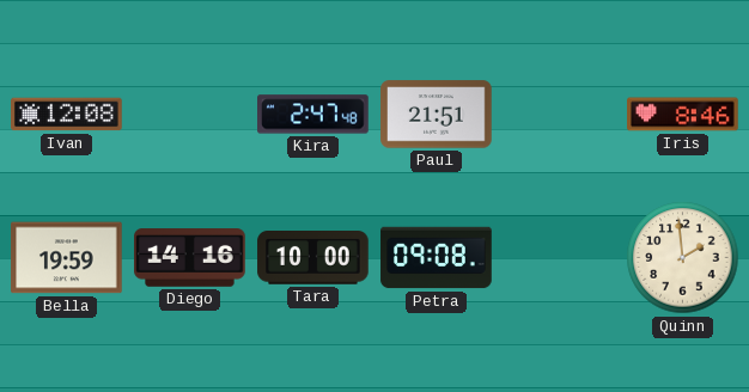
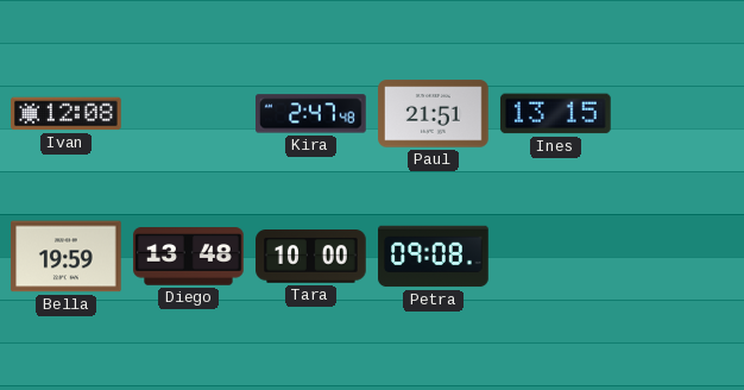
Ines: none -> 13:15 (556, 114)
Iris: 8:46 -> none (683, 115)
Diego: 14:16 -> 13:48 (189, 257)
Quinn: 1:59 -> none (683, 258)
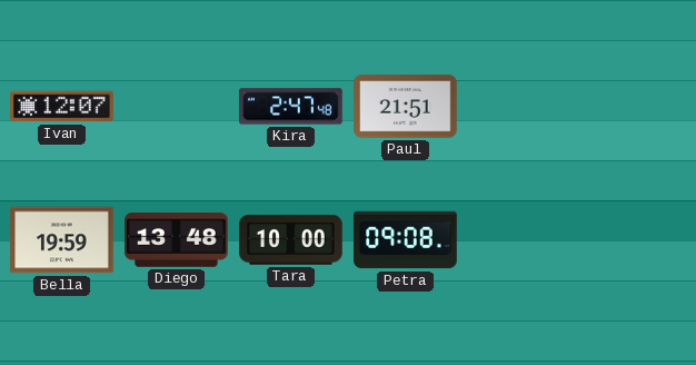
Ivan: 12:08 -> 12:07 (62, 107)
Ines: 13:15 -> none (556, 114)
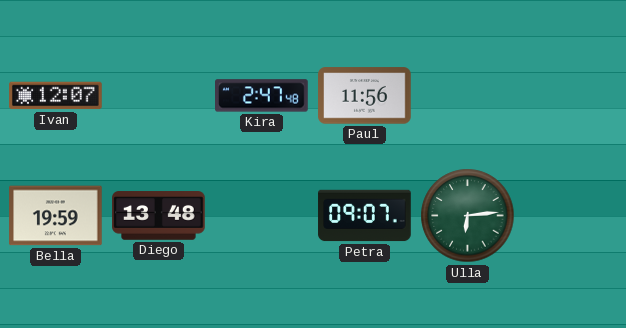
Paul: 21:51 -> 11:56 (365, 96)
Tara: 10:00 -> none (291, 240)
Petra: 09:08 -> 09:07 (365, 216)
Ulla: none -> 6:14 (468, 216)
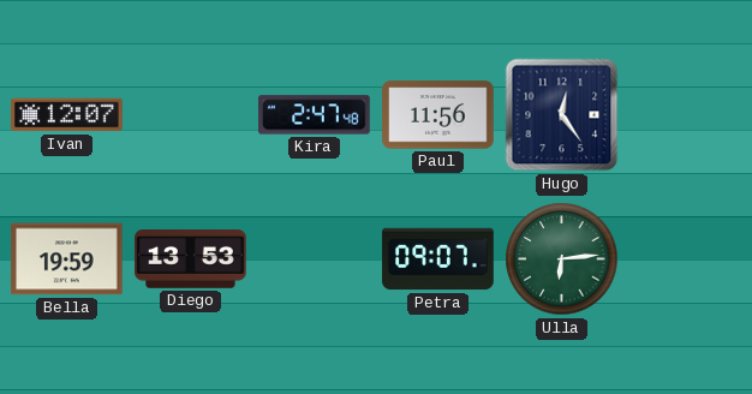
Hugo: none -> 12:24 (562, 115)
Diego: 13:48 -> 13:53 (191, 259)
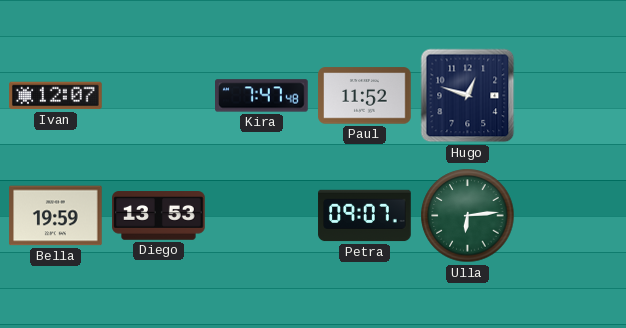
Kira: 2:47 -> 7:47 (262, 96)
Paul: 11:56 -> 11:52 (365, 96)
Hugo: 12:24 -> 12:48 (468, 96)
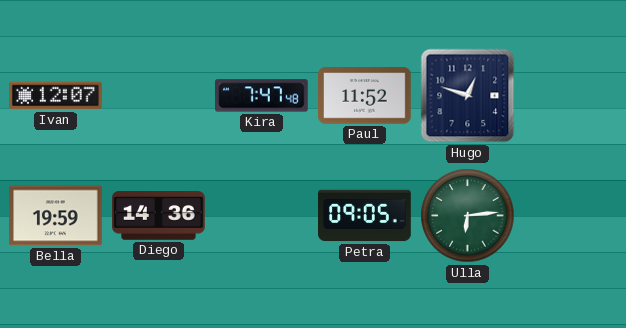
Diego: 13:53 -> 14:36 (159, 216)
Petra: 09:07 -> 09:05 (365, 216)
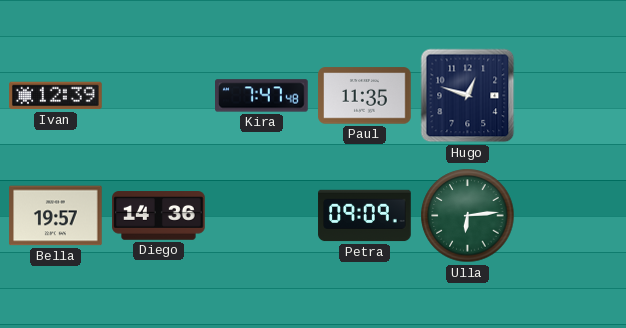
Ivan: 12:07 -> 12:39 (56, 96)
Paul: 11:52 -> 11:35 (365, 96)
Bella: 19:59 -> 19:57 (56, 216)
Petra: 09:05 -> 09:09 (365, 216)
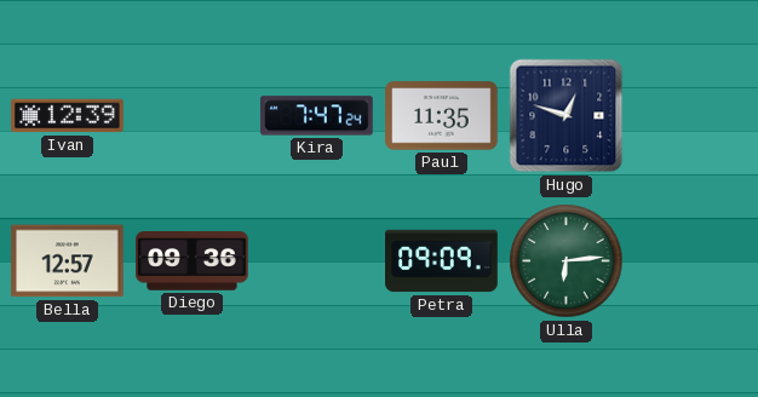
Kira: 7:47:48 -> 7:47:24 (317, 116)
Bella: 19:57 -> 12:57 (68, 261)
Diego: 14:36 -> 09:36 (193, 261)
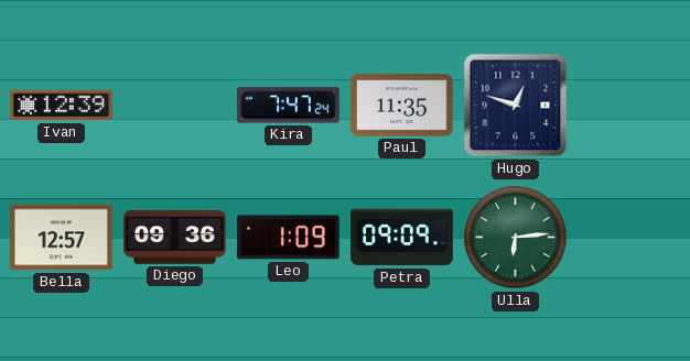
Leo: none -> 1:09 (289, 238)
